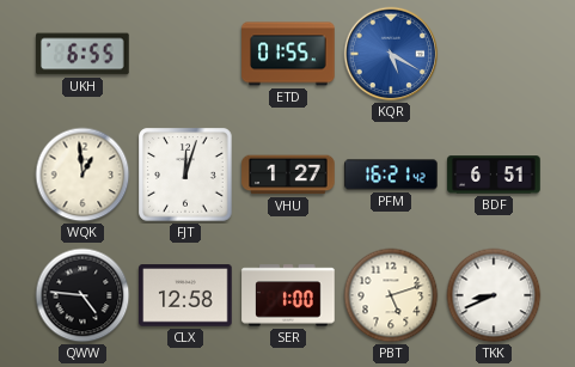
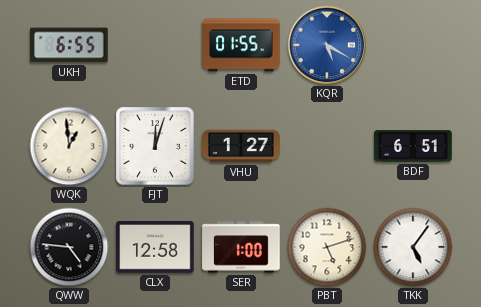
PFM: 16:21 -> none (391, 175)
TKK: 8:41 -> 5:06 (413, 247)
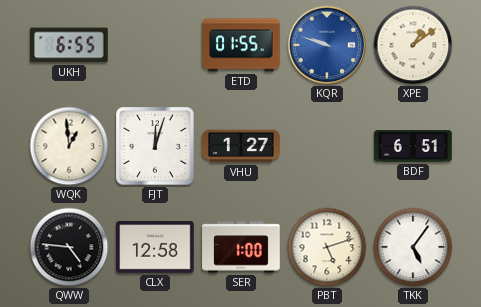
KQR: 5:20 -> 9:48 (327, 45)
XPE: none -> 1:09 (413, 45)
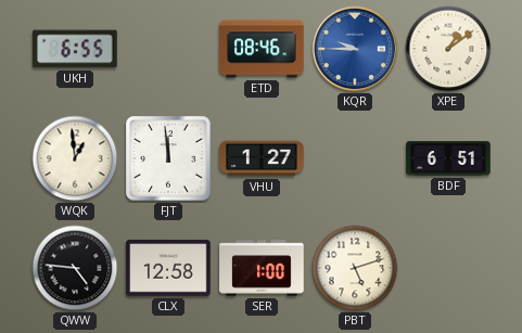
ETD: 01:55 -> 08:46 (262, 49)
KQR: 9:48 -> 9:45 (355, 49)
FJT: 12:03 -> 11:59 (168, 158)
TKK: 5:06 -> none (413, 247)
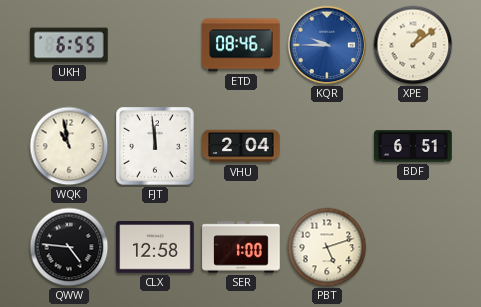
WQK: 12:59 -> 10:58 (69, 146)
VHU: 1:27 -> 2:04 (241, 146)
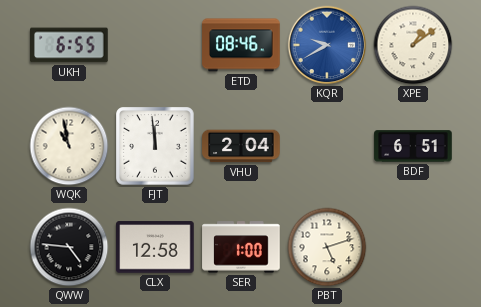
KQR: 9:45 -> 9:40 (327, 45)
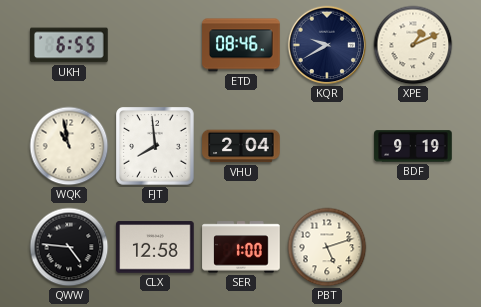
KQR dial: blue -> navy (327, 45)
XPE: 1:09 -> 1:11 (413, 45)
FJT: 11:59 -> 7:59 (155, 146)
BDF: 6:51 -> 9:19 (413, 146)
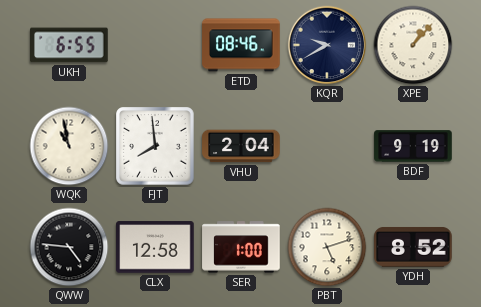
XPE: 1:11 -> 1:07 (413, 45)
YDH: none -> 8:52 (413, 247)
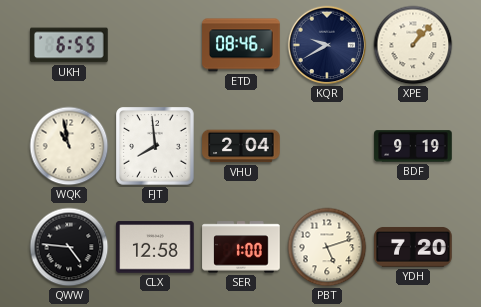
YDH: 8:52 -> 7:20 (413, 247)
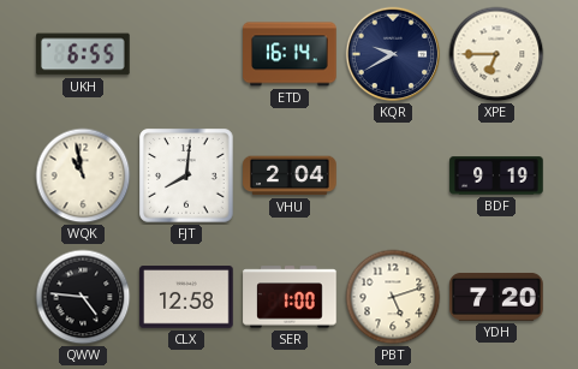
ETD: 08:46 -> 16:14 (290, 54)
XPE: 1:07 -> 6:45 (496, 54)
FJT: 7:59 -> 8:01 (186, 175)
